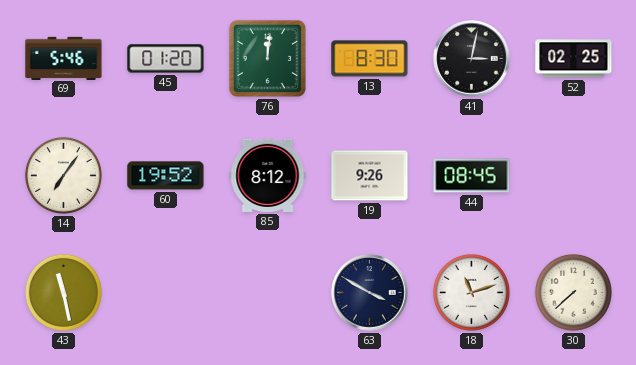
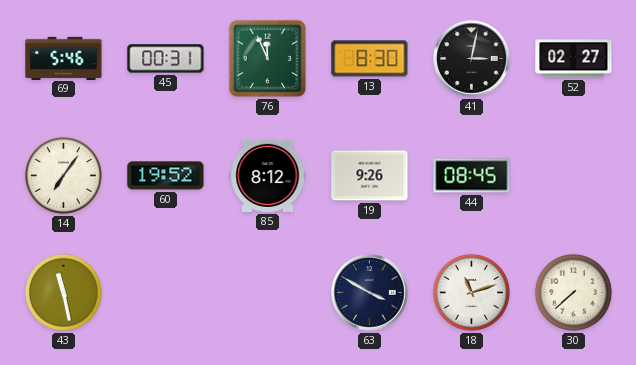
45: 01:20 -> 00:31 (166, 59)
76: 12:01 -> 11:56 (267, 58)
52: 02:25 -> 02:27 (574, 59)
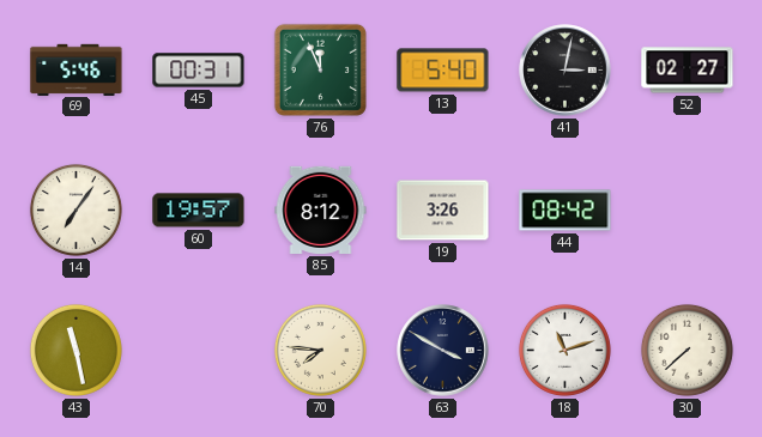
13: 8:30 -> 5:40 (443, 71)
60: 19:52 -> 19:57 (199, 211)
19: 9:26 -> 3:26 (443, 211)
44: 08:45 -> 08:42 (566, 211)
70: none -> 7:46 (320, 350)
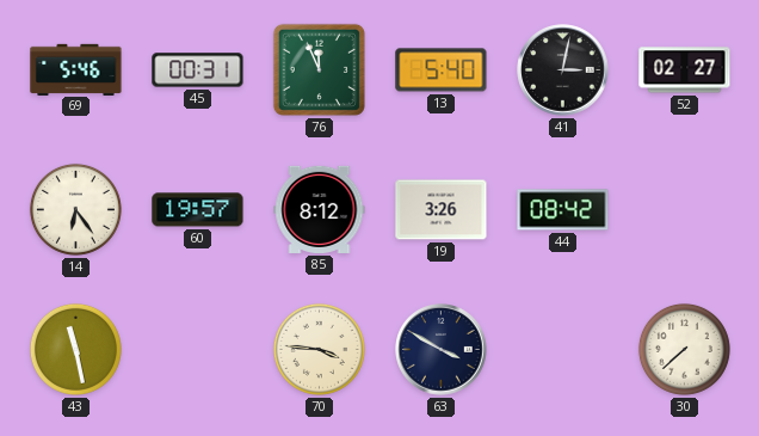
14: 7:06 -> 6:24 (75, 209)
70: 7:46 -> 3:46 (319, 349)
18: 11:12 -> none (564, 350)
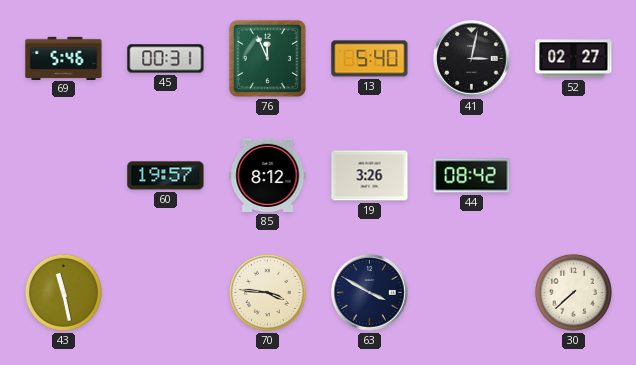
14: 6:24 -> none (75, 209)
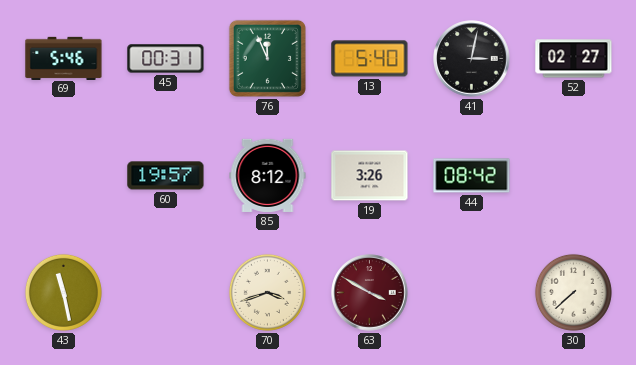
70: 3:46 -> 3:42 (267, 292)
63 dial: navy -> burgundy (370, 293)
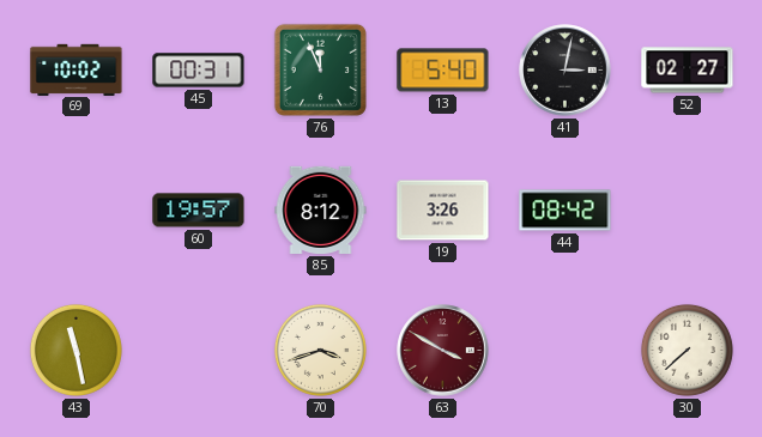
69: 5:46 -> 10:02 (77, 69)
